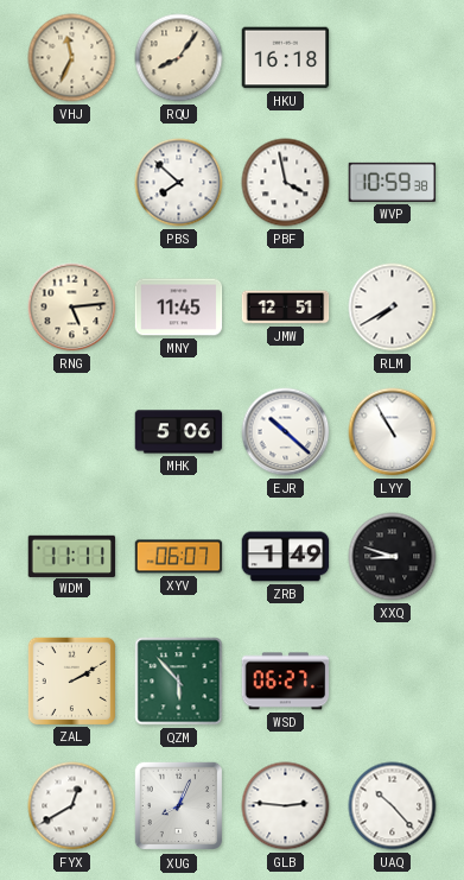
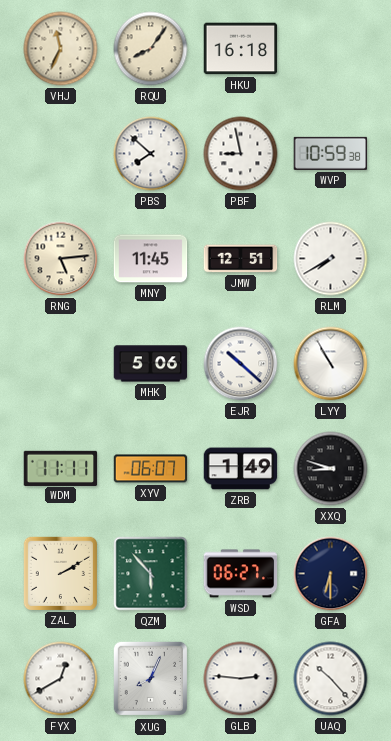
PBF: 3:58 -> 8:58 (241, 154)
GFA: none -> 6:30 (331, 574)
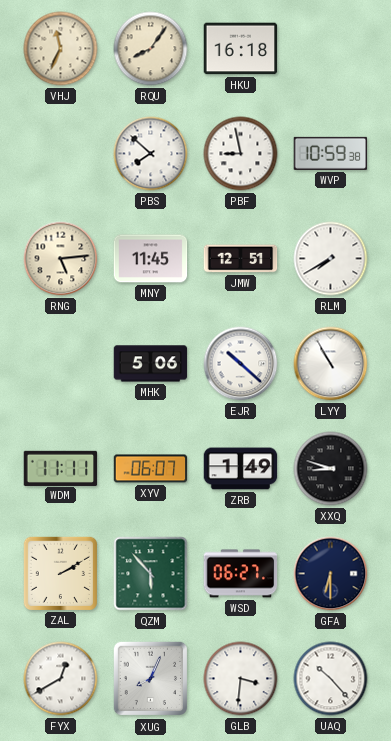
GLB: 2:46 -> 3:31 (241, 679)
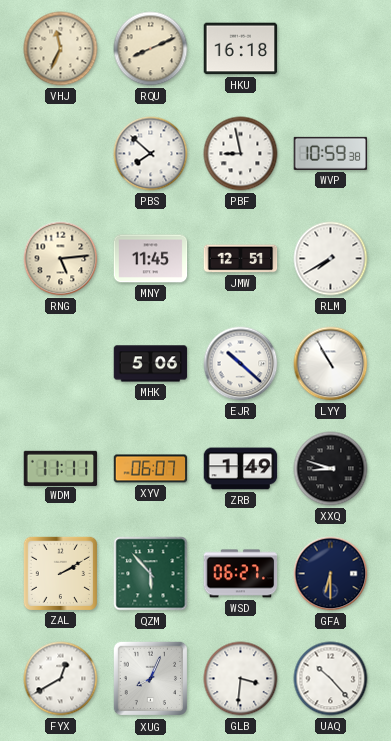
RQU: 8:06 -> 8:11 (151, 49)
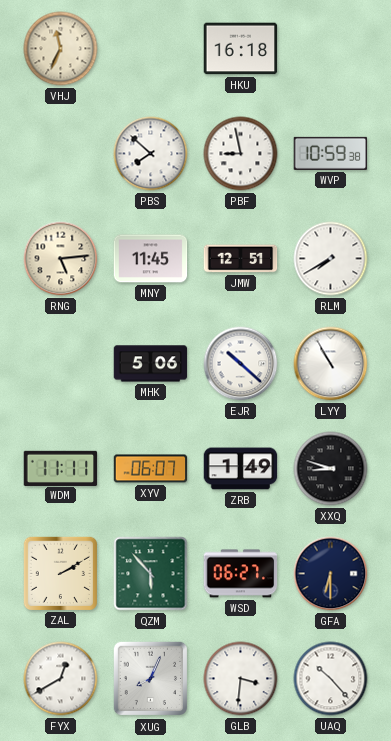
RQU: 8:11 -> none (151, 49)
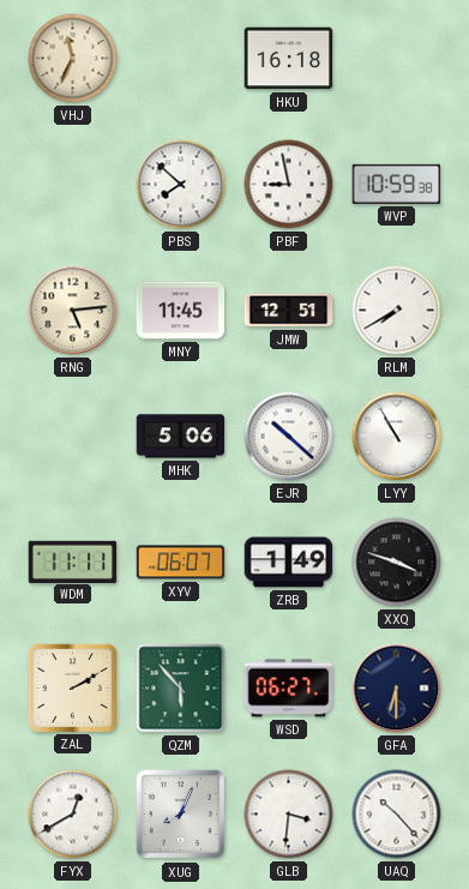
XXQ: 8:48 -> 3:48 (397, 563)
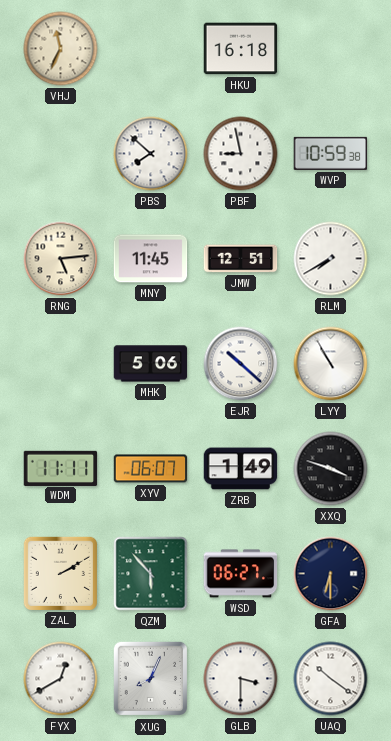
GLB: 3:31 -> 3:30 (241, 679)
UAQ: 10:23 -> 10:21 (331, 679)
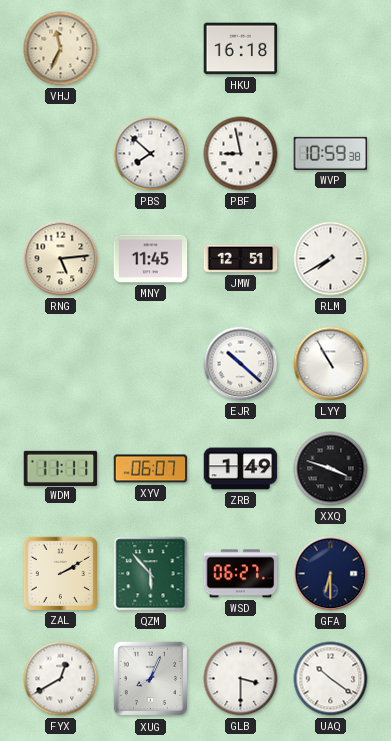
MHK: 5:06 -> none (151, 364)
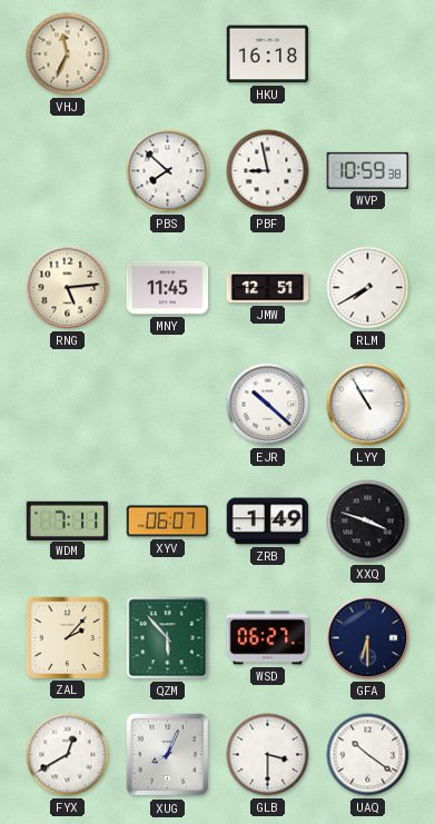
WDM: 11:11 -> 7:11 (68, 520)
ZAL: 2:10 -> 2:07 (67, 637)
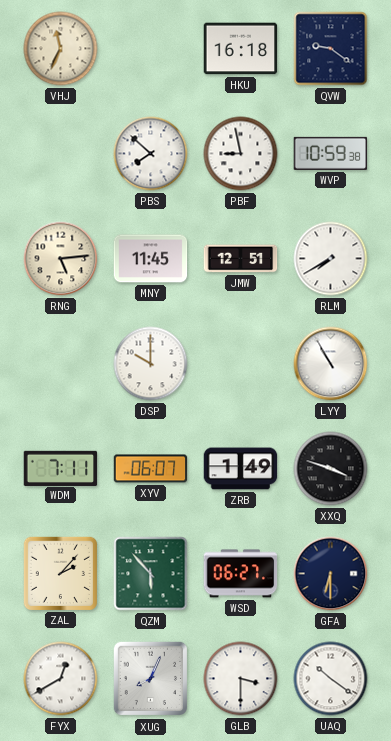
QVW: none -> 9:21 (331, 49)
DSP: none -> 10:00 (151, 364)
EJR: 10:22 -> none (268, 405)
